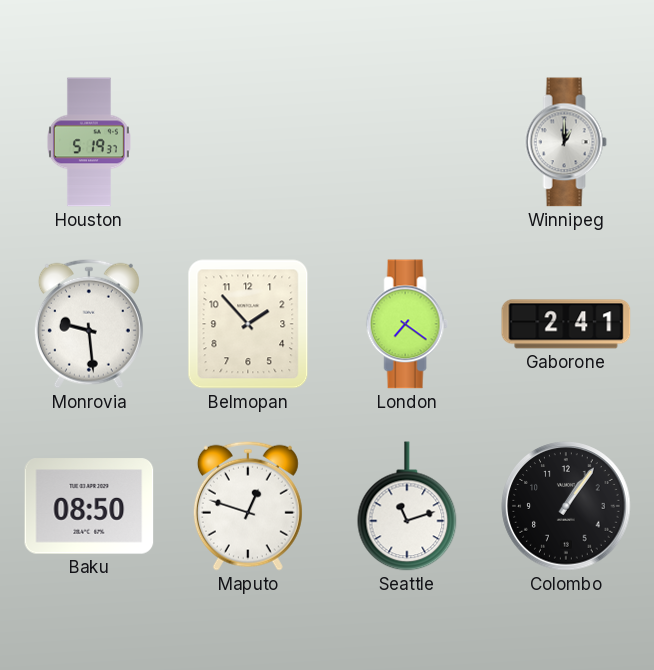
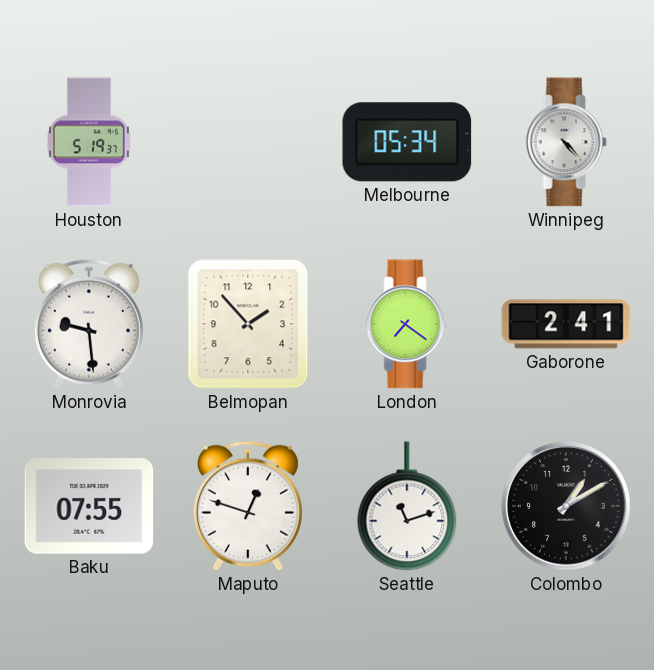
Melbourne: none -> 05:34 (407, 142)
Winnipeg: 1:00 -> 4:23 (566, 142)
Baku: 08:50 -> 07:55 (89, 506)
Colombo: 1:06 -> 1:10 (566, 506)
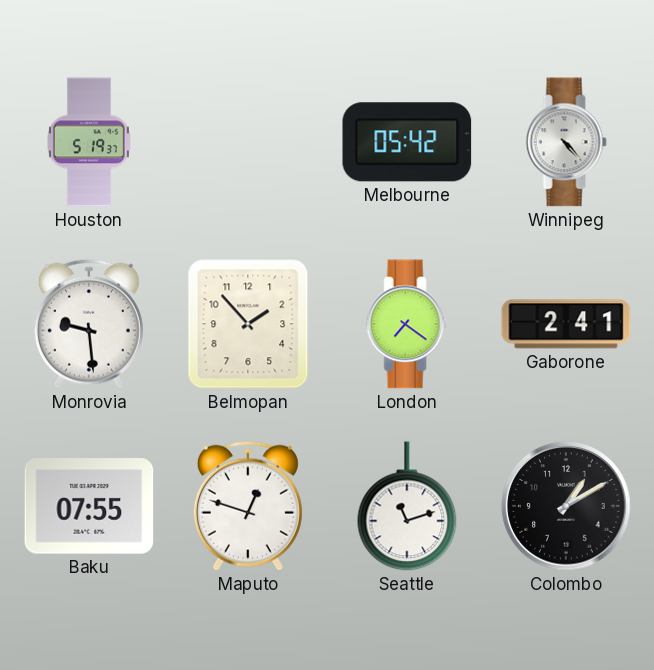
Melbourne: 05:34 -> 05:42 (407, 142)
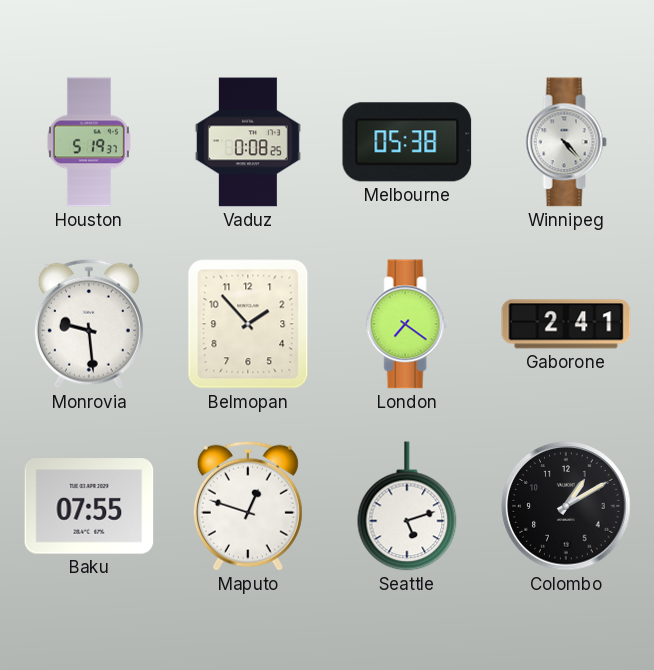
Vaduz: none -> 0:08 (248, 142)
Melbourne: 05:42 -> 05:38 (407, 142)
Seattle: 11:12 -> 5:12 (407, 506)
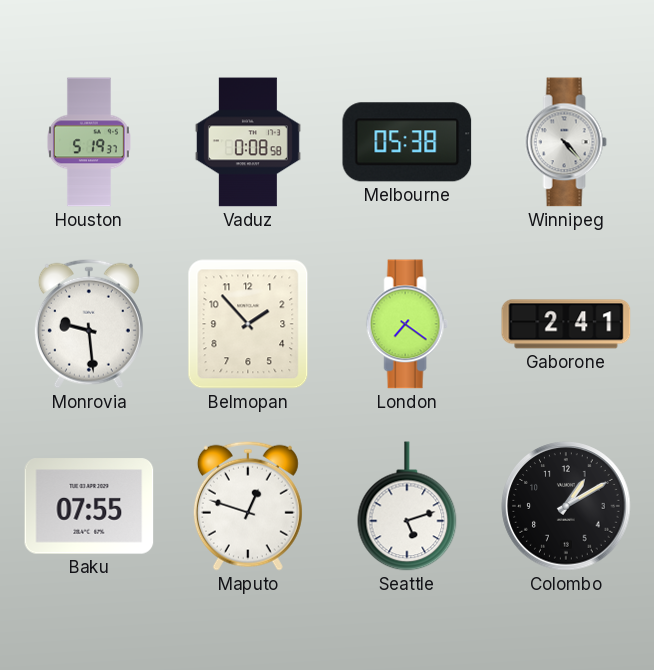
Vaduz: 0:08:25 -> 0:08:58 (248, 142)
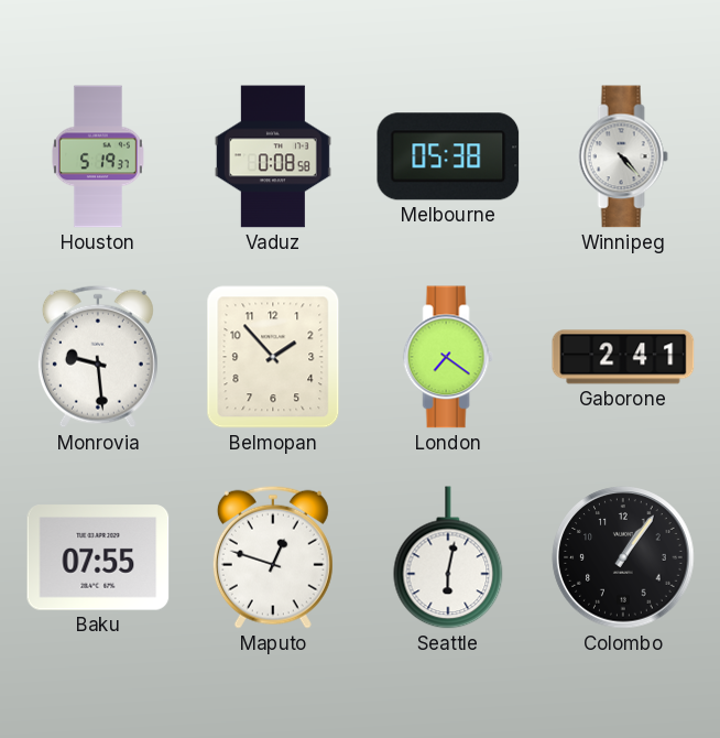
Seattle: 5:12 -> 6:02 (448, 557)
Colombo: 1:10 -> 1:06 (623, 557)
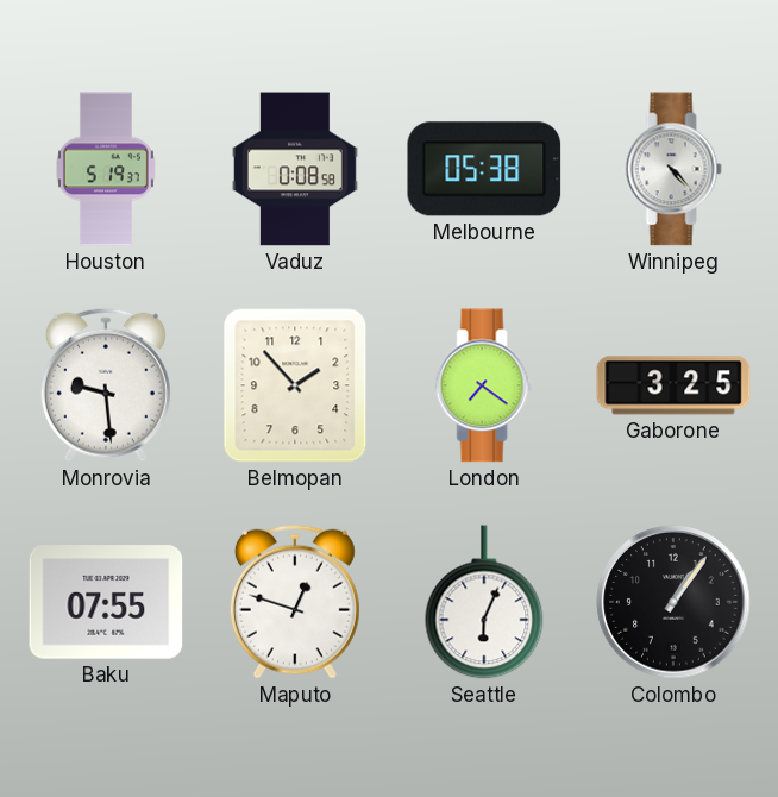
Gaborone: 2:41 -> 3:25 (673, 385)
Seattle: 6:02 -> 6:04 (484, 602)
